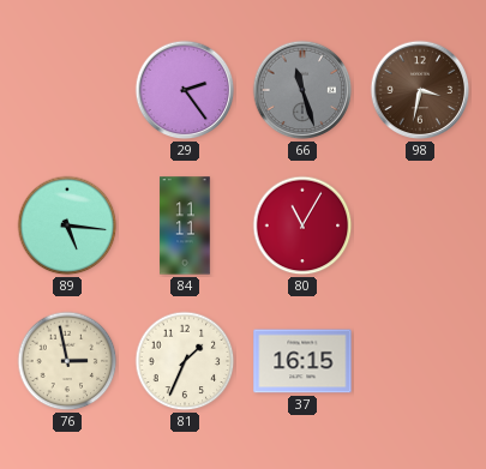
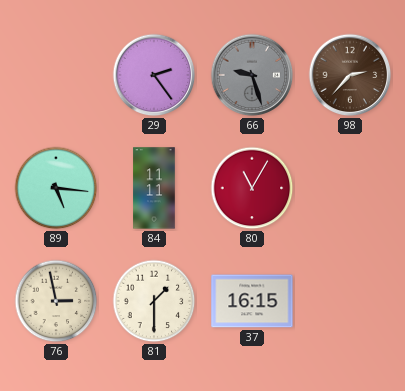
66: 11:27 -> 9:27 (252, 75)
98: 3:32 -> 2:37 (350, 75)
81: 1:34 -> 1:30 (154, 301)
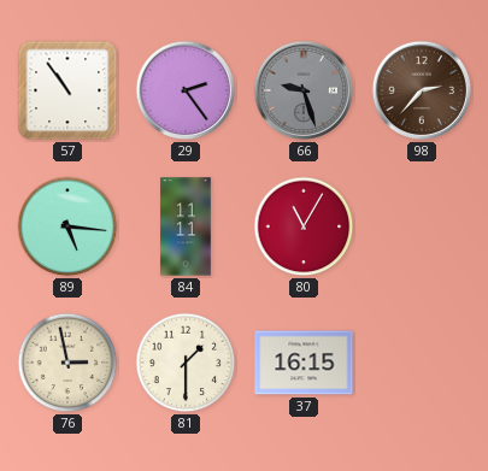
57: none -> 10:54 (67, 90)
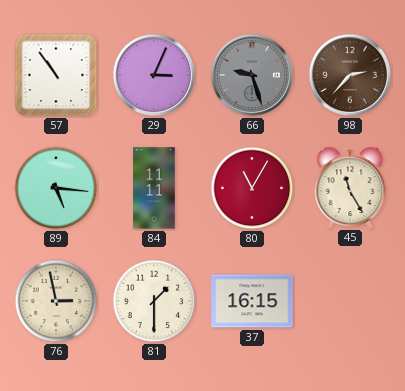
29: 2:24 -> 3:04 (154, 75)
45: none -> 11:25 (350, 187)
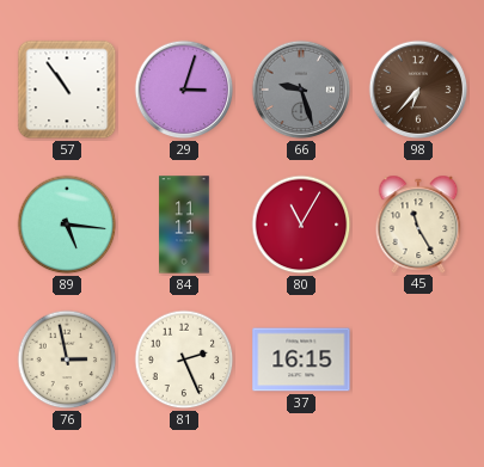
29: 3:04 -> 3:03 (184, 90)
98: 2:37 -> 6:37 (418, 90)
81: 1:30 -> 2:26 (184, 360)
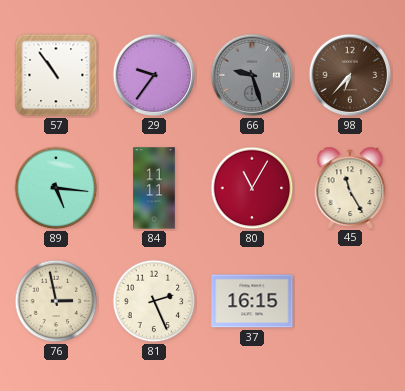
29: 3:03 -> 9:36 (154, 75)
